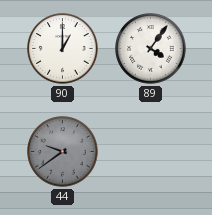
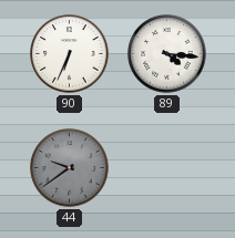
90: 1:00 -> 6:34 (70, 54)
89: 4:06 -> 4:16 (167, 54)
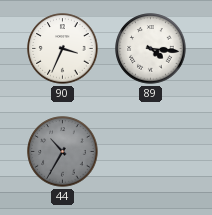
90: 6:34 -> 3:34 (63, 49)
44: 9:39 -> 10:35 (63, 152)
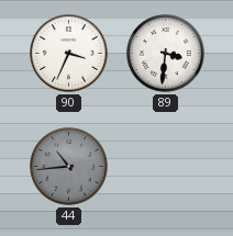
89: 4:16 -> 3:31 (166, 54)
44: 10:35 -> 10:44 (69, 167)
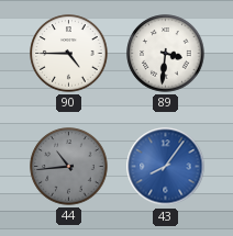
90: 3:34 -> 4:45 (69, 54)
43: none -> 8:06 (166, 167)
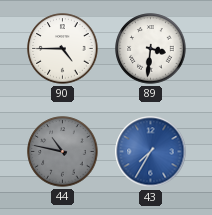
44: 10:44 -> 10:47 (63, 152)
43: 8:06 -> 7:35 (151, 152)
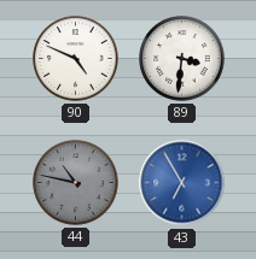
90: 4:45 -> 4:49 (76, 59)
43: 7:35 -> 6:55 (182, 183)
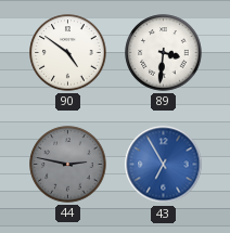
90: 4:49 -> 4:51 (68, 53)
44: 10:47 -> 2:47 (68, 165)
